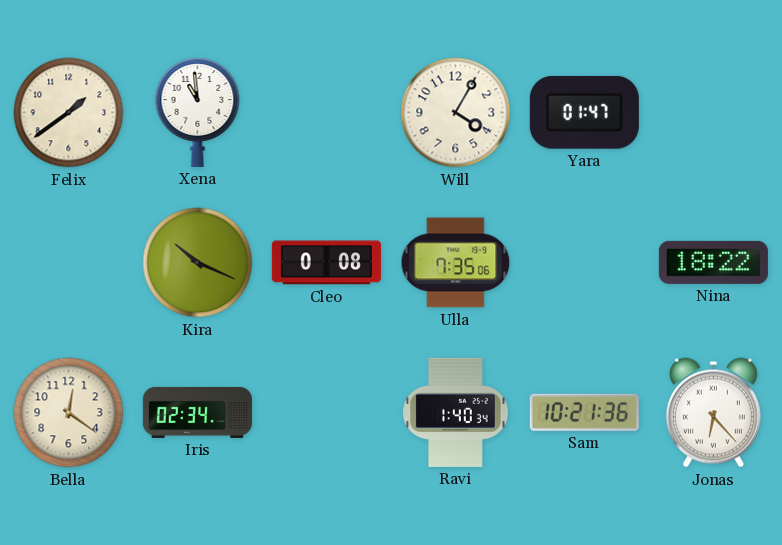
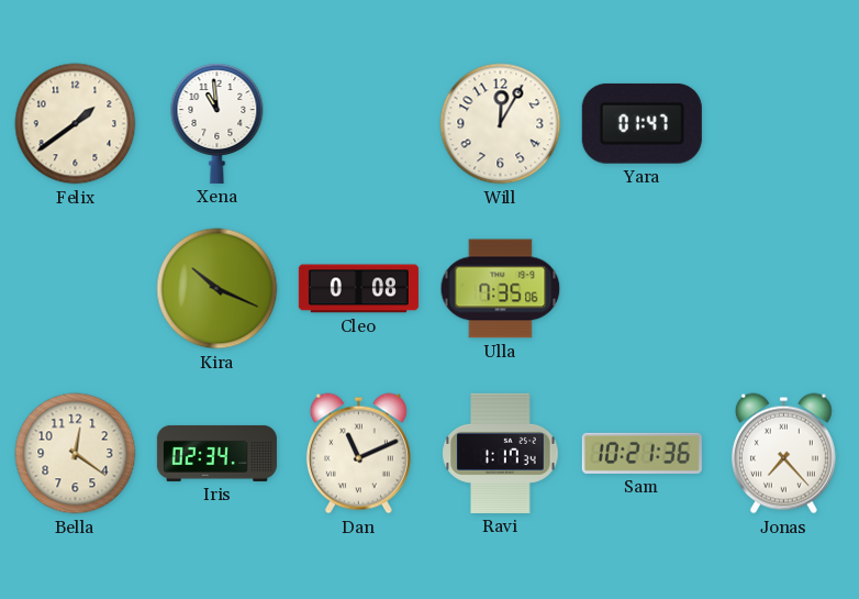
Will: 4:05 -> 12:05 (501, 124)
Nina: 18:22 -> none (713, 262)
Dan: none -> 11:11 (358, 454)
Ravi: 1:40 -> 1:17 (501, 453)
Jonas: 6:23 -> 7:23 (783, 454)
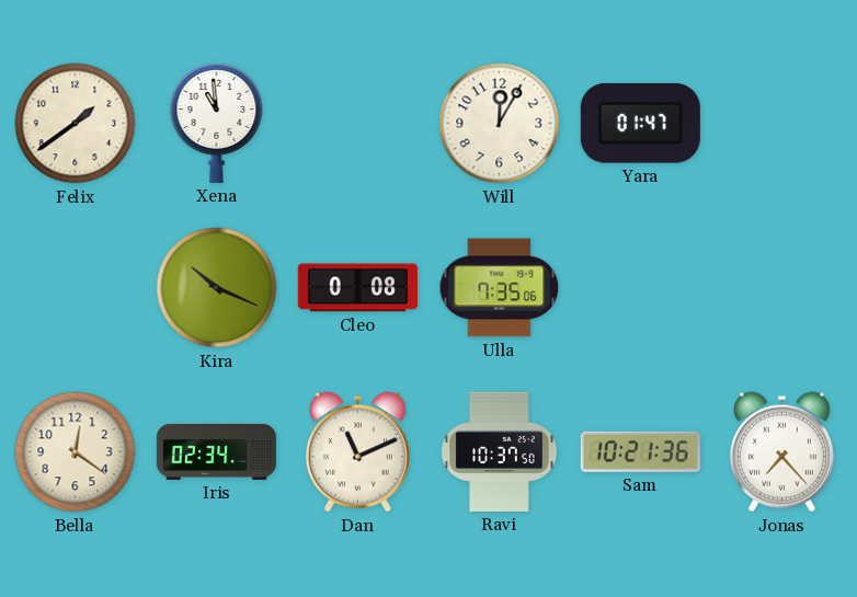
Ravi: 1:17 -> 10:37 (500, 451)
